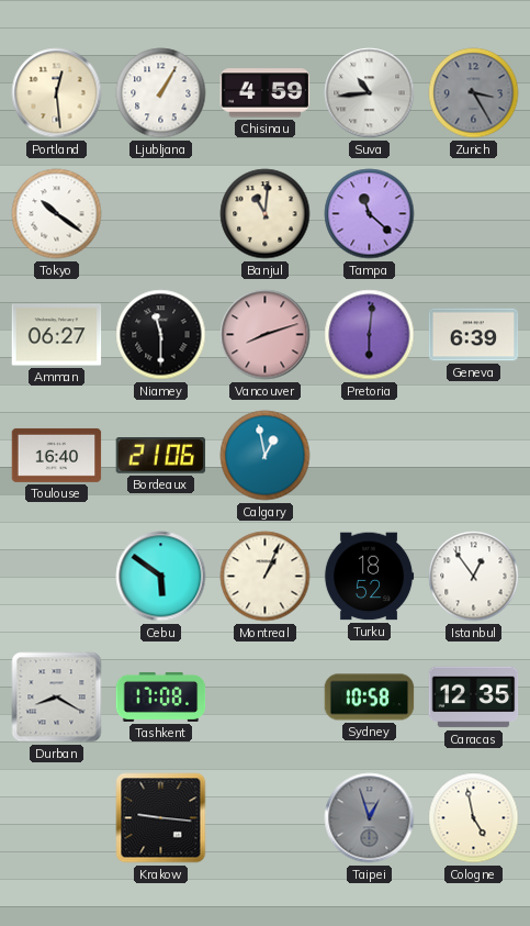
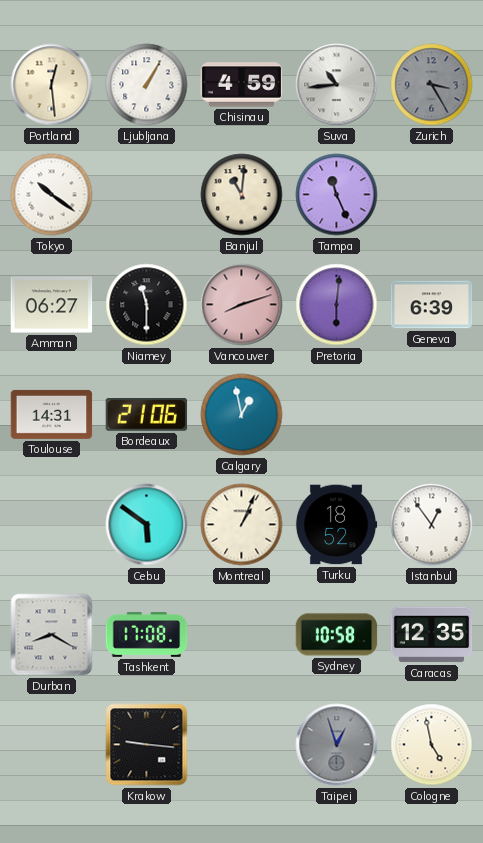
Tampa: 11:22 -> 11:26 (337, 195)
Toulouse: 16:40 -> 14:31 (52, 414)
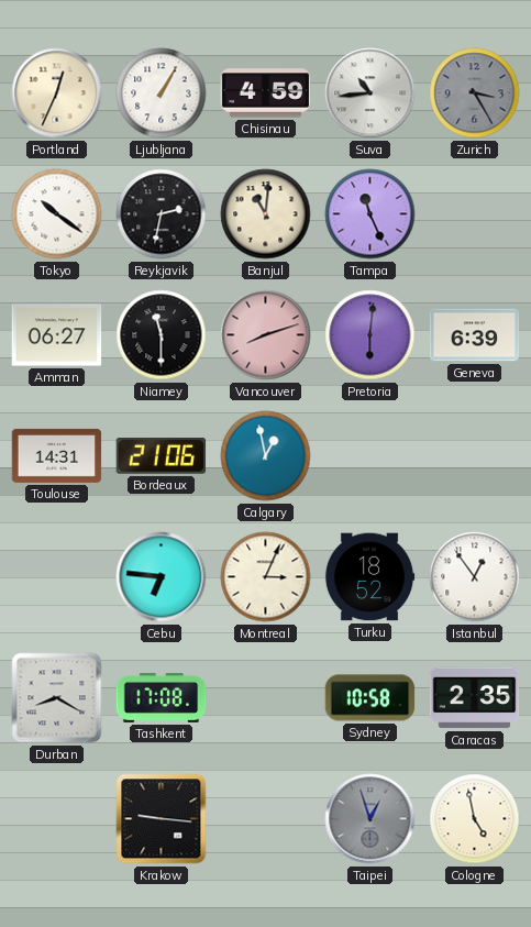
Portland: 12:29 -> 12:34 (57, 93)
Reykjavik: none -> 2:32 (162, 214)
Cebu: 5:51 -> 6:46 (162, 577)
Montreal: 1:04 -> 3:04 (266, 577)
Caracas: 12:35 -> 2:35 (475, 698)
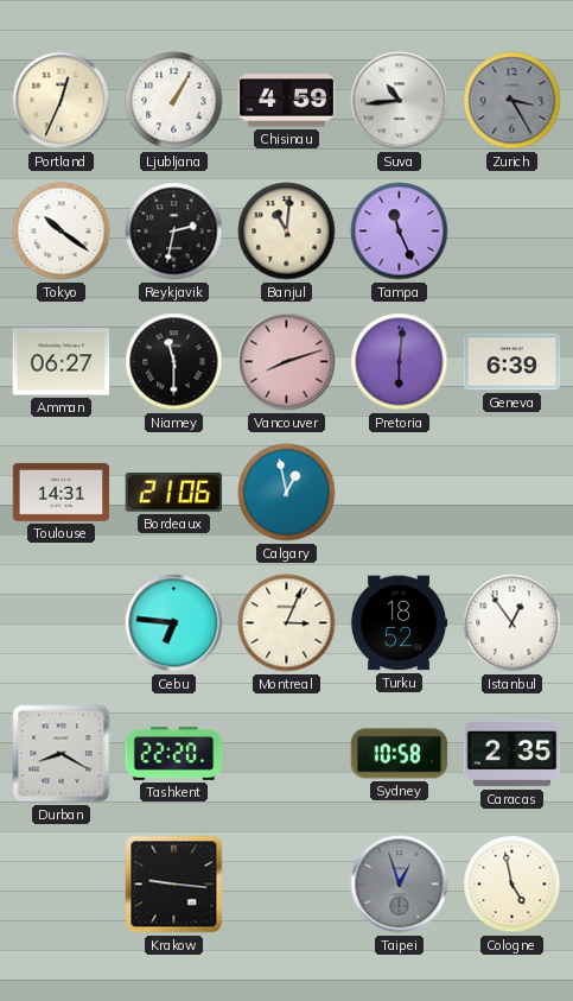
Tashkent: 17:08 -> 22:20 (174, 753)
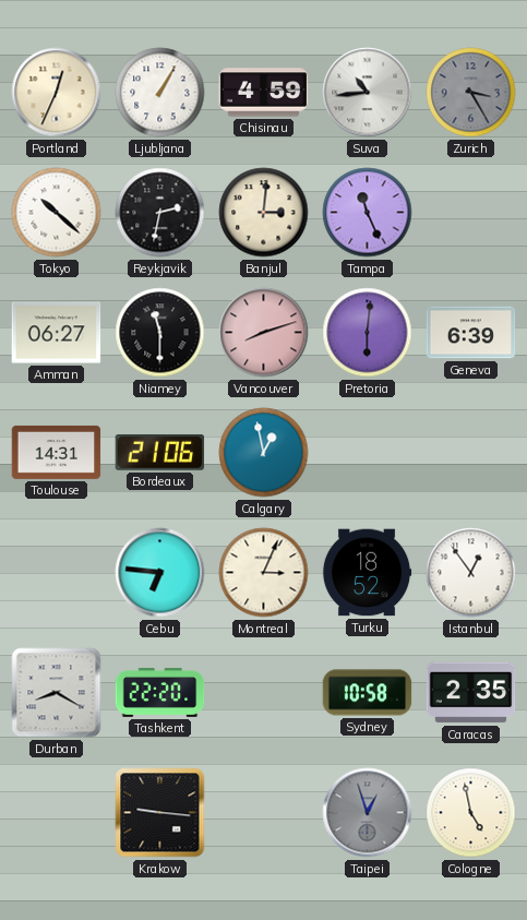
Tokyo: 10:21 -> 10:22 (57, 213)
Banjul: 11:01 -> 3:01 (264, 213)
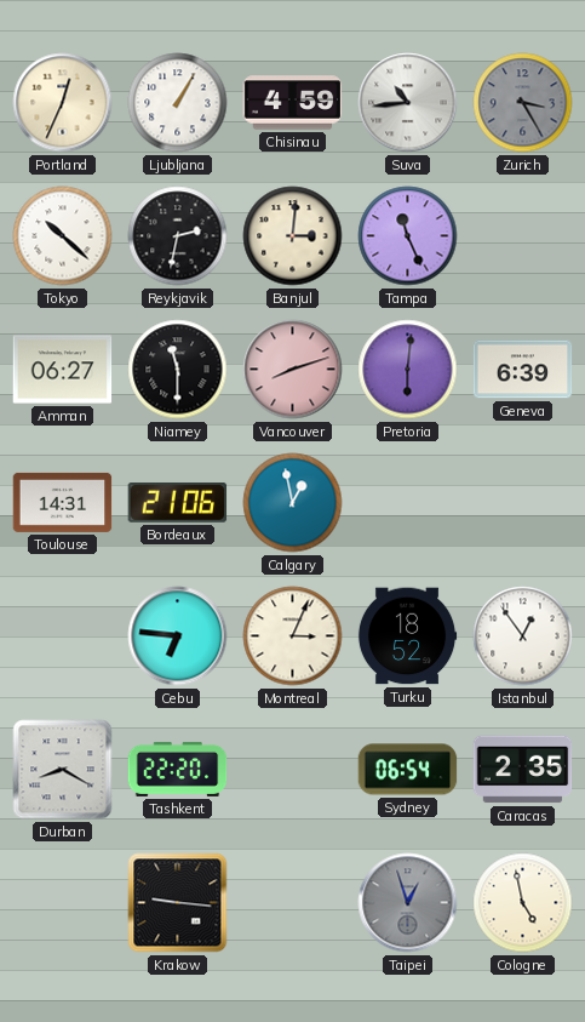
Sydney: 10:58 -> 06:54 (408, 770)
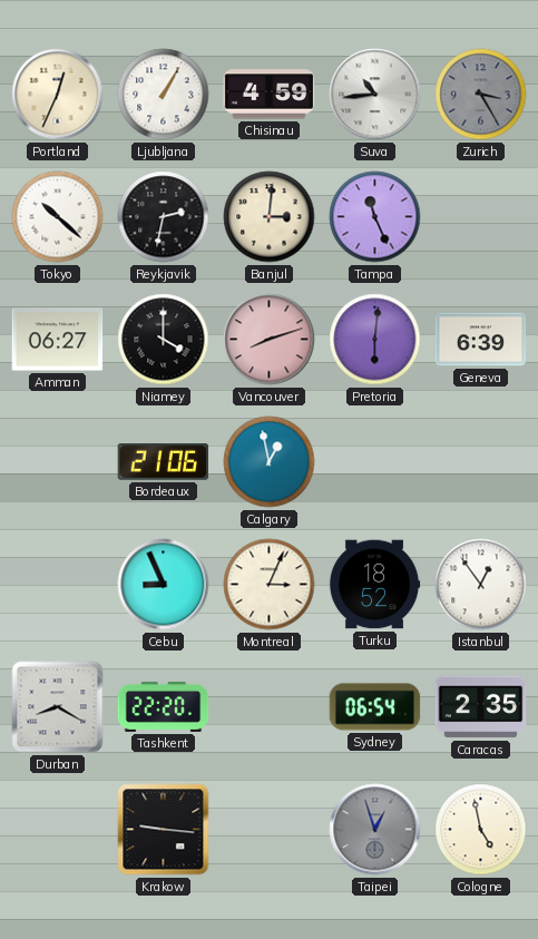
Niamey: 11:30 -> 4:00 (164, 340)
Toulouse: 14:31 -> none (63, 502)
Cebu: 6:46 -> 8:56 (164, 585)
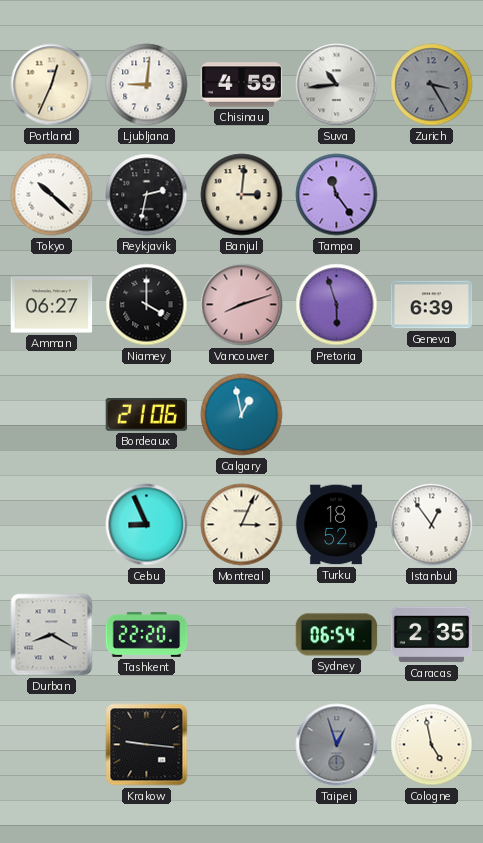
Ljubljana: 1:05 -> 9:01 (147, 85)
Tampa: 11:26 -> 11:24 (337, 195)
Pretoria: 6:01 -> 5:57 (337, 305)
